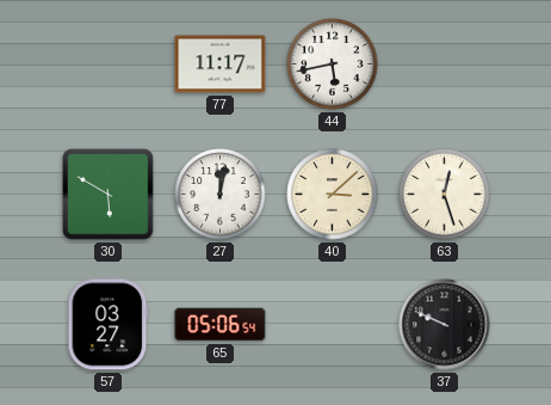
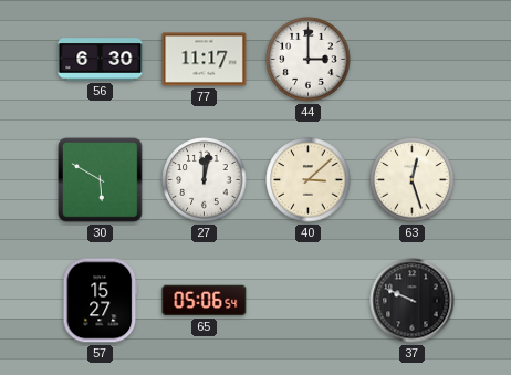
56: none -> 6:30 (101, 60)
44: 5:43 -> 3:00 (309, 60)
57: 03:27 -> 15:27 (101, 301)
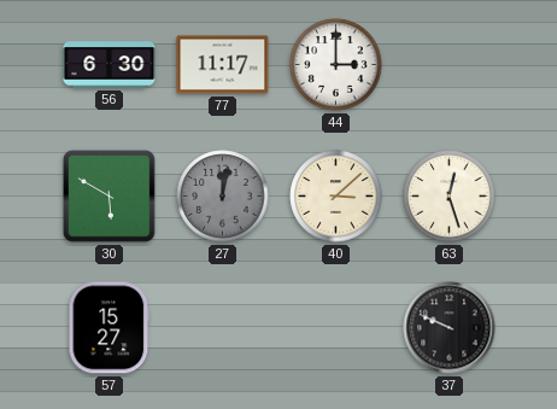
27 dial: white -> grey (223, 197)
65: 05:06 -> none (205, 301)
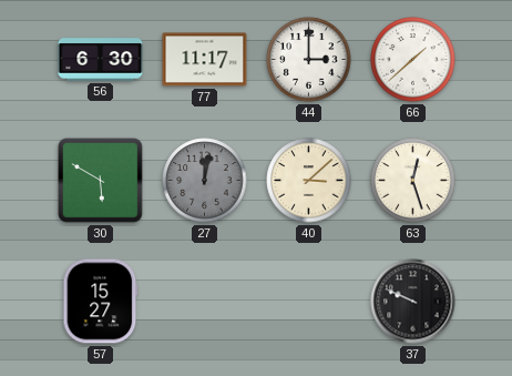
66: none -> 1:38 (413, 60)
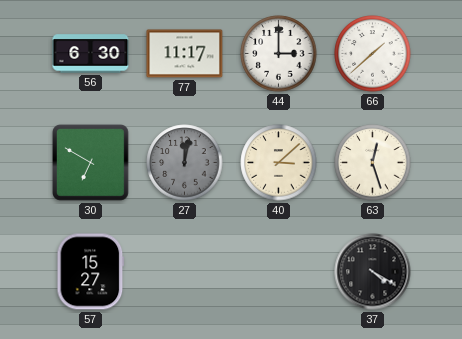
30: 5:50 -> 6:50 (91, 163)
37: 9:49 -> 4:20 (373, 272)
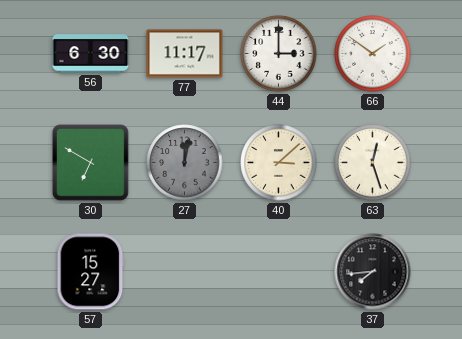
66: 1:38 -> 1:51 (373, 54)
37: 4:20 -> 7:44 (373, 272)
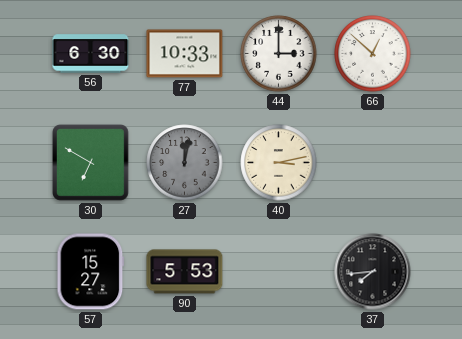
77: 11:17 -> 10:33 (185, 54)
66: 1:51 -> 12:52 (373, 54)
40: 3:08 -> 3:13 (279, 163)
63: 12:27 -> none (373, 163)
90: none -> 5:53 (185, 272)
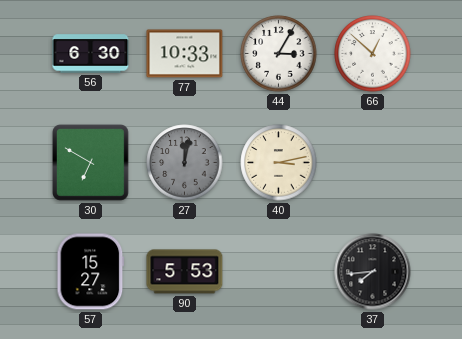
44: 3:00 -> 3:05 (279, 54)
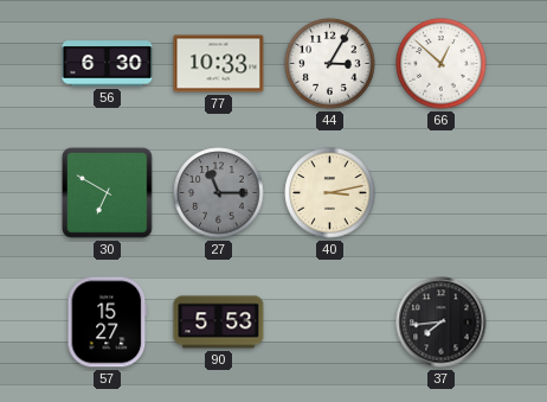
27: 12:02 -> 11:15 (219, 193)
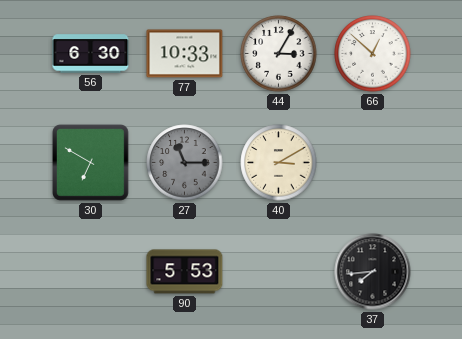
40: 3:13 -> 3:10 (279, 163)
57: 15:27 -> none (108, 323)
